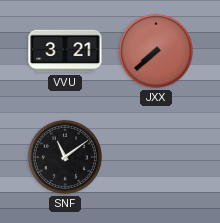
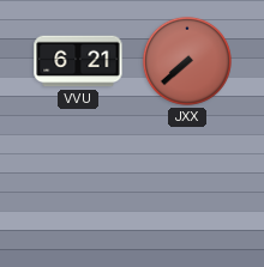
VVU: 3:21 -> 6:21 (78, 61)
SNF: 11:09 -> none (65, 157)
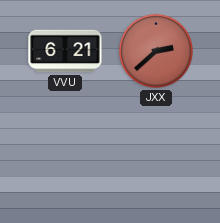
JXX: 7:38 -> 2:38 (156, 51)
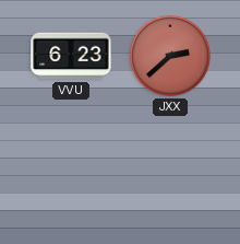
VVU: 6:21 -> 6:23 (71, 56)
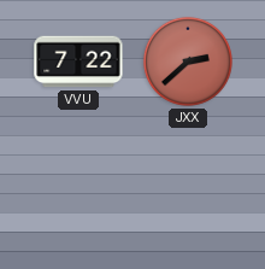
VVU: 6:23 -> 7:22 (78, 62)
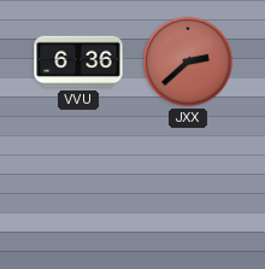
VVU: 7:22 -> 6:36 (78, 62)
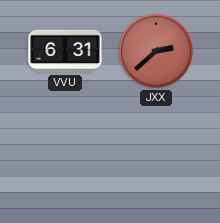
VVU: 6:36 -> 6:31 (65, 51)
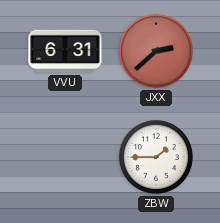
ZBW: none -> 1:45 (156, 157)
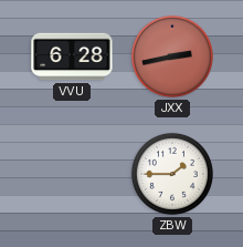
VVU: 6:31 -> 6:28 (72, 56)
JXX: 2:38 -> 2:43 (172, 56)
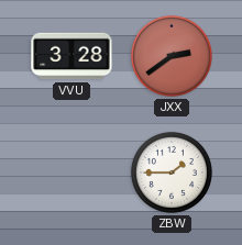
VVU: 6:28 -> 3:28 (71, 56)
JXX: 2:43 -> 2:39 (172, 56)
